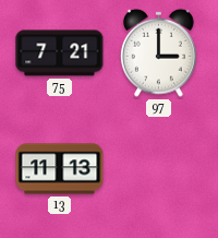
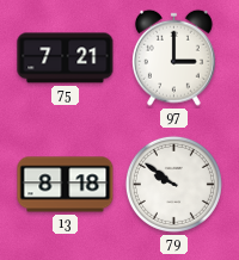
13: 11:13 -> 8:18 (66, 185)
79: none -> 9:51 (173, 184)
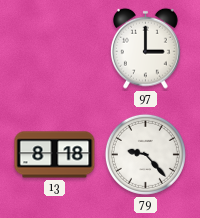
75: 7:21 -> none (66, 58)
79: 9:51 -> 9:23 (145, 154)
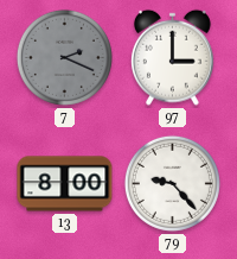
7: none -> 2:19 (64, 57)
13: 8:18 -> 8:00 (65, 184)
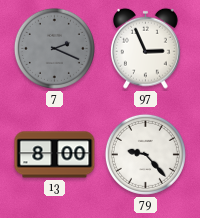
97: 3:00 -> 2:56 (145, 48)
